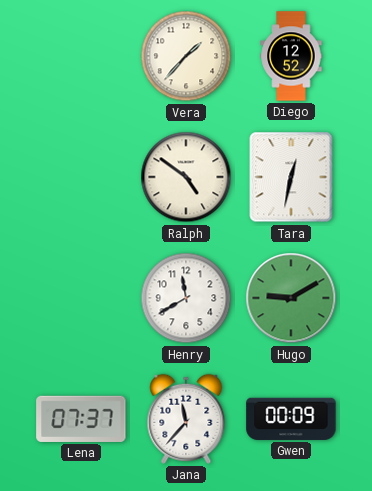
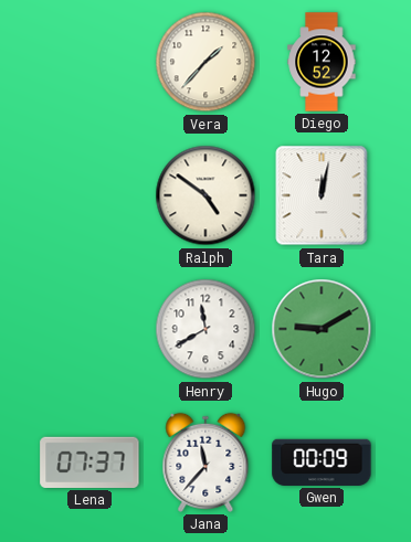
Tara: 12:32 -> 12:02 (322, 195)
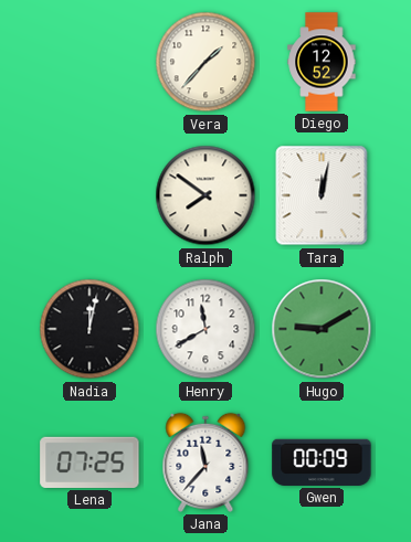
Ralph: 4:51 -> 7:51 (205, 195)
Nadia: none -> 12:02 (89, 329)
Lena: 07:37 -> 07:25 (89, 463)
